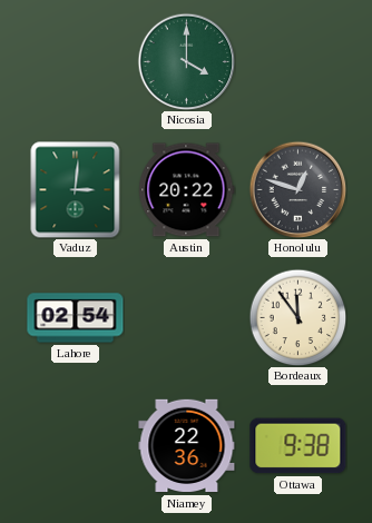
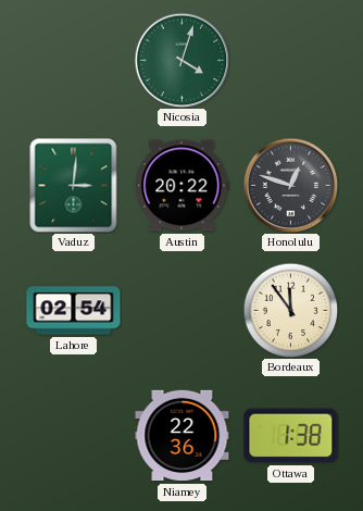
Nicosia: 4:00 -> 4:03 (181, 60)
Ottawa: 9:38 -> 1:38 (291, 436)
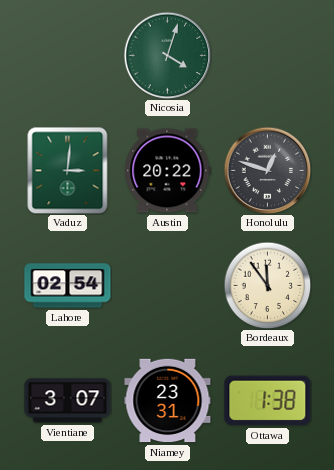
Vientiane: none -> 3:07 (68, 401)
Niamey: 22:36 -> 23:31 (168, 401)
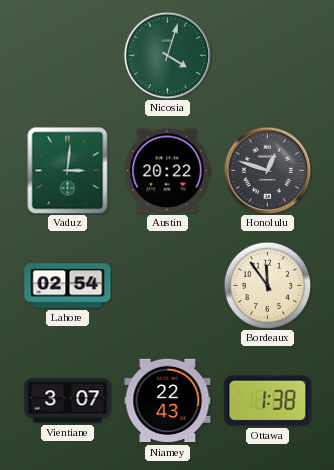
Niamey: 23:31 -> 22:43 (168, 401)
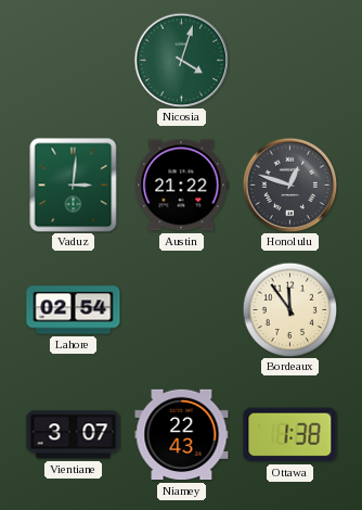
Austin: 20:22 -> 21:22 (182, 186)
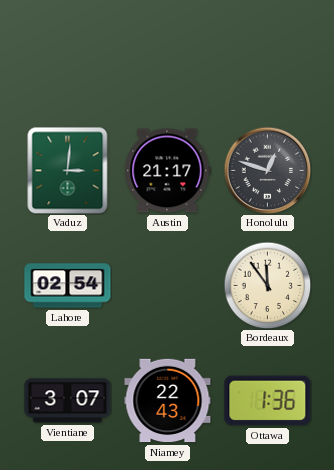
Nicosia: 4:03 -> none (181, 60)
Austin: 21:22 -> 21:17 (168, 171)
Ottawa: 1:38 -> 1:36 (268, 401)
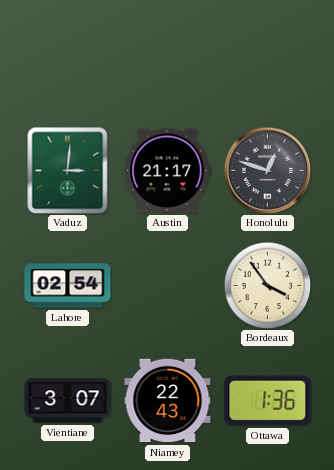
Bordeaux: 11:54 -> 3:54 (267, 285)
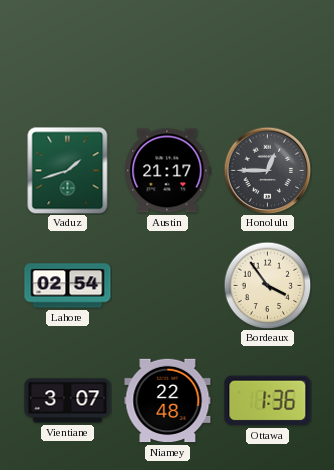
Vaduz: 3:01 -> 1:42 (68, 170)
Honolulu: 12:48 -> 12:45 (267, 170)
Niamey: 22:43 -> 22:48 (168, 401)
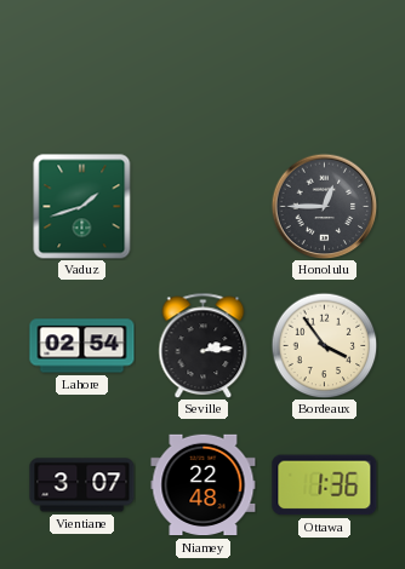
Austin: 21:17 -> none (168, 171)
Seville: none -> 2:14 (204, 345)
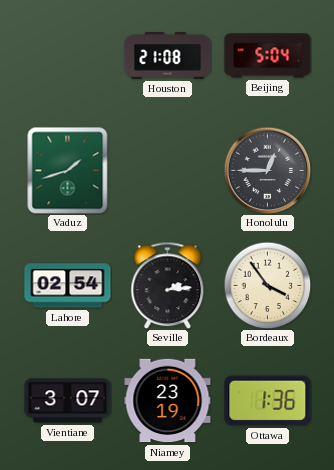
Houston: none -> 21:08 (168, 56)
Beijing: none -> 5:04 (268, 56)
Niamey: 22:48 -> 23:19 (168, 401)
